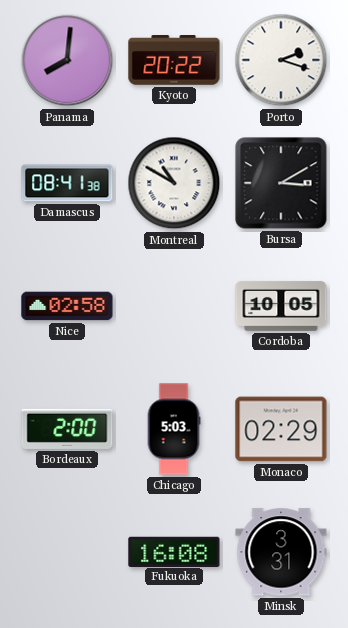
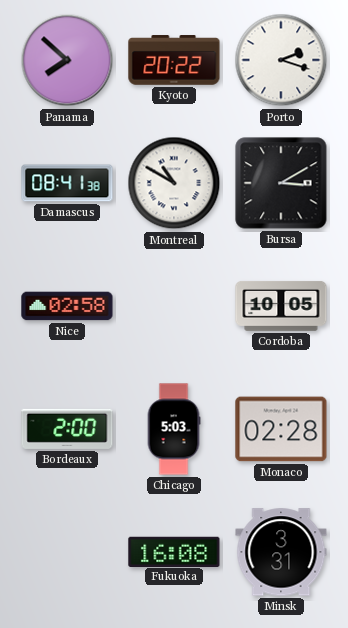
Panama: 8:01 -> 7:52 (67, 60)
Monaco: 02:29 -> 02:28 (281, 429)
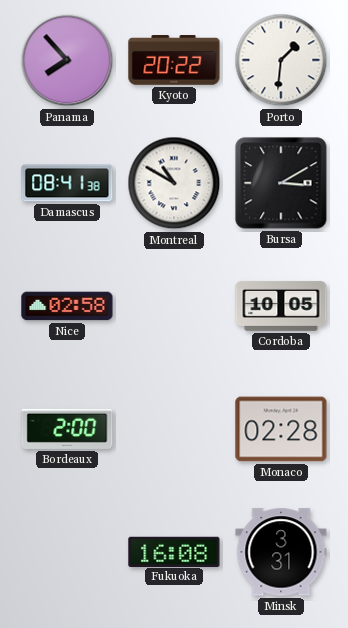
Panama: 7:52 -> 7:53 (67, 60)
Porto: 2:18 -> 1:31 (281, 60)
Chicago: 5:03 -> none (174, 429)
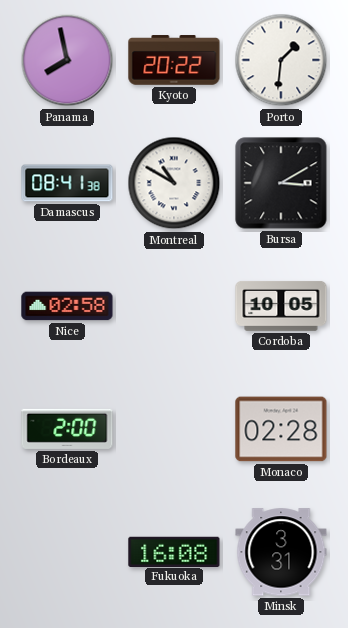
Panama: 7:53 -> 7:58 (67, 60)
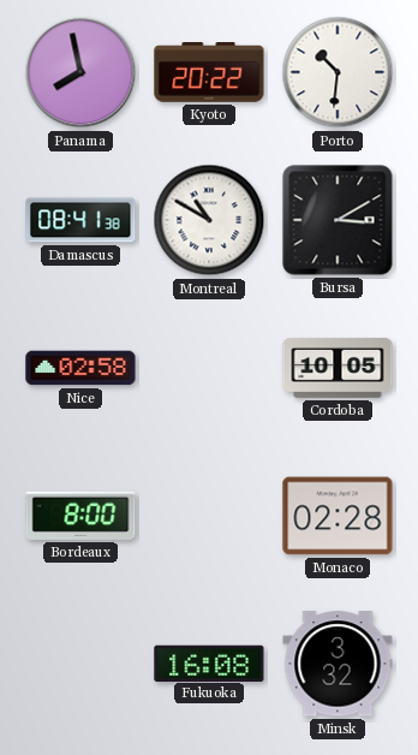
Porto: 1:31 -> 10:31 (338, 72)
Bordeaux: 2:00 -> 8:00 (80, 516)
Minsk: 3:31 -> 3:32 (338, 664)
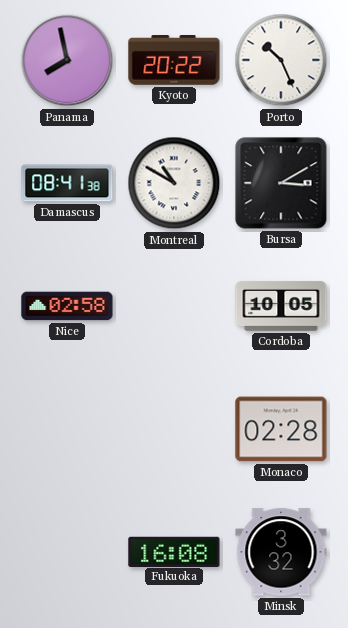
Porto: 10:31 -> 10:26 (281, 60)
Bordeaux: 8:00 -> none (80, 516)
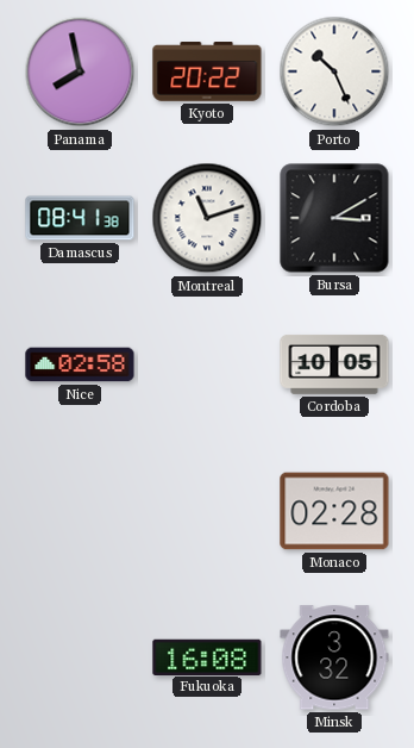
Montreal: 10:50 -> 11:12 (207, 218)
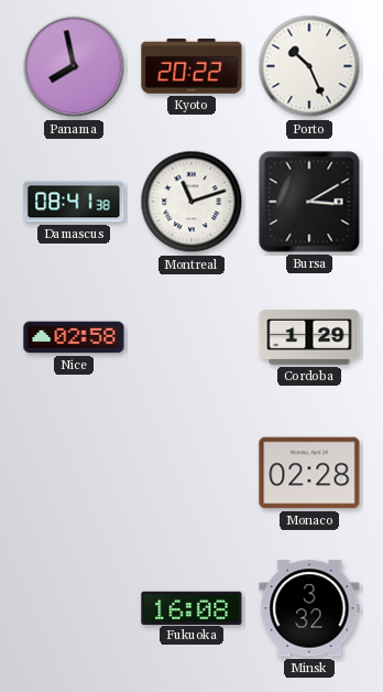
Cordoba: 10:05 -> 1:29 (309, 337)
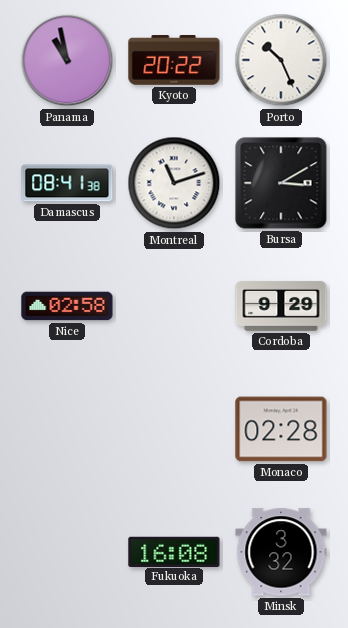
Panama: 7:58 -> 10:58 (67, 60)
Cordoba: 1:29 -> 9:29 (281, 306)
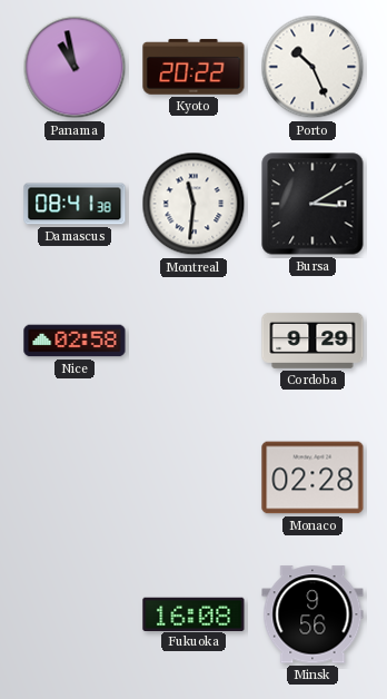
Montreal: 11:12 -> 11:31 (193, 204)
Minsk: 3:32 -> 9:56 (312, 614)
